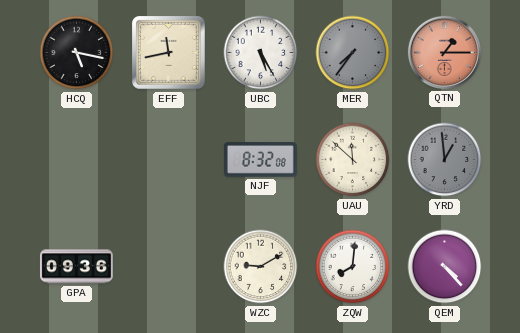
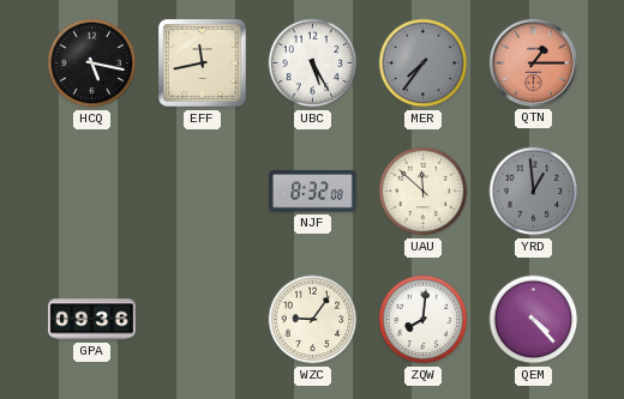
WZC: 9:10 -> 9:06 (313, 320)
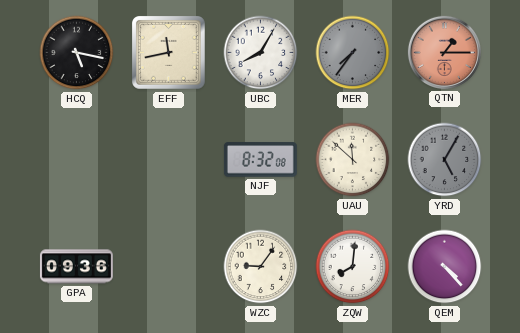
UBC: 5:25 -> 8:05 (261, 53)
YRD: 12:59 -> 5:05 (445, 160)
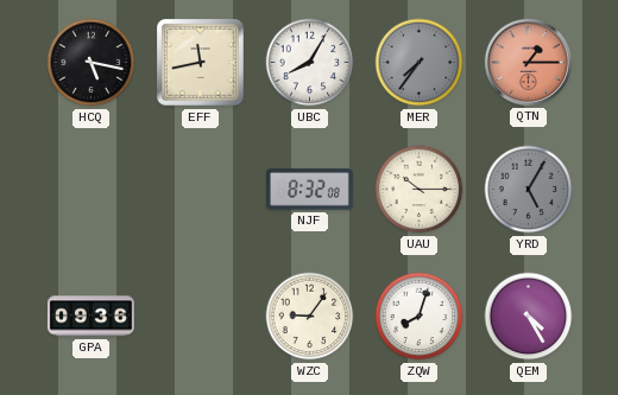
UAU: 11:52 -> 10:15 (420, 190)
ZQW: 8:01 -> 8:03 (420, 317)
QEM: 4:23 -> 4:25 (529, 317)
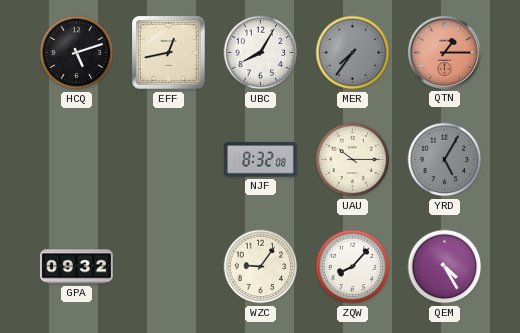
HCQ: 5:17 -> 5:12 (77, 53)
EFF: 11:43 -> 12:43 (169, 53)
GPA: 09:36 -> 09:32 (76, 267)
ZQW: 8:03 -> 8:07 (353, 267)
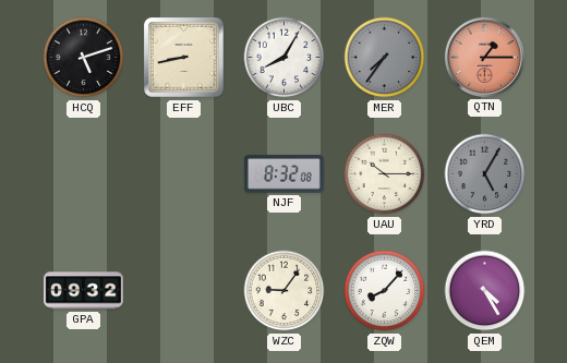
EFF: 12:43 -> 8:43 (184, 58)
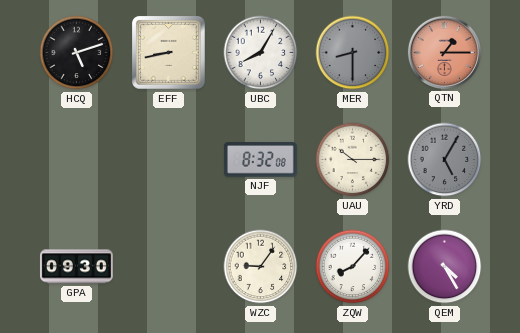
MER: 7:36 -> 8:30 (353, 53)
GPA: 09:32 -> 09:30 (76, 267)
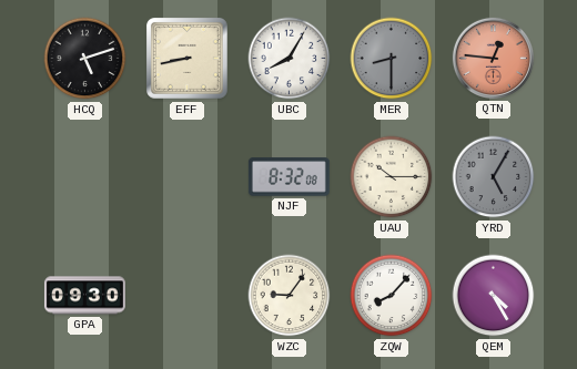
QTN: 1:15 -> 12:46 (493, 58)
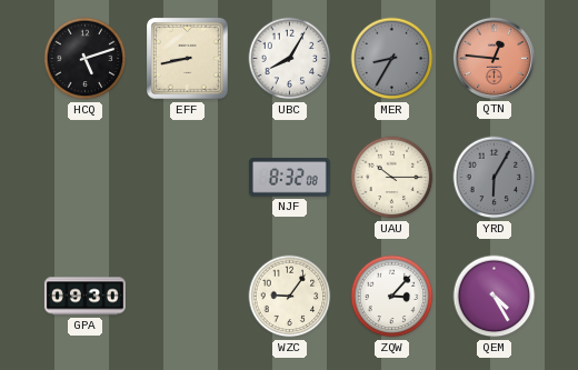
MER: 8:30 -> 8:35 (392, 59)
YRD: 5:05 -> 6:05 (495, 178)
ZQW: 8:07 -> 3:07 (392, 297)
